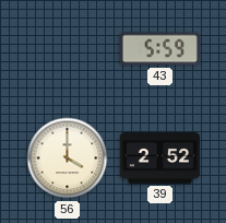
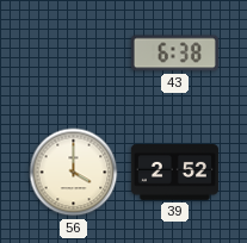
43: 5:59 -> 6:38 (174, 54)
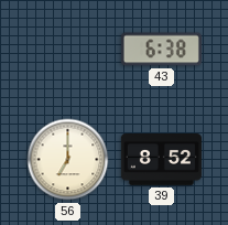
56: 4:00 -> 7:00 (68, 160)
39: 2:52 -> 8:52 (161, 160)
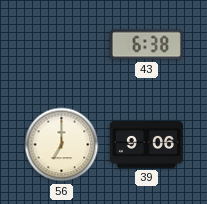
39: 8:52 -> 9:06 (146, 145)
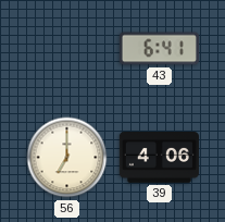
43: 6:38 -> 6:41 (159, 49)
39: 9:06 -> 4:06 (159, 158)
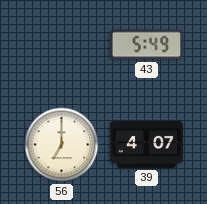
43: 6:41 -> 5:49 (146, 45)
39: 4:06 -> 4:07 (146, 145)
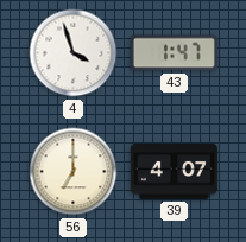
4: none -> 3:57 (74, 53)
43: 5:49 -> 1:47 (174, 53)
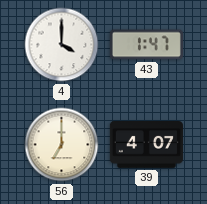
4: 3:57 -> 4:00 (62, 45)
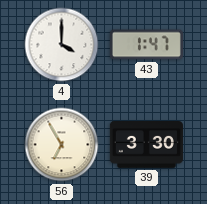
56: 7:00 -> 6:55 (62, 145)
39: 4:07 -> 3:30 (146, 145)
